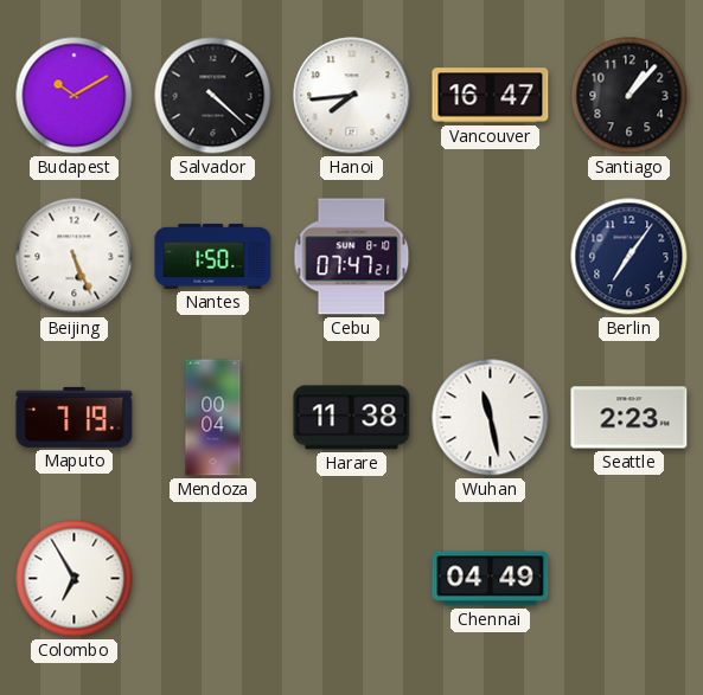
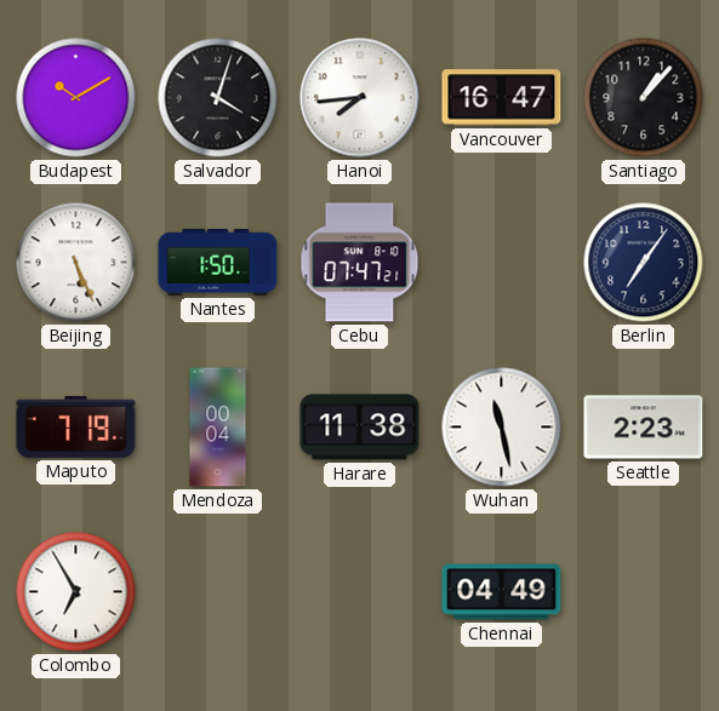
Salvador: 4:22 -> 4:03 (218, 98)
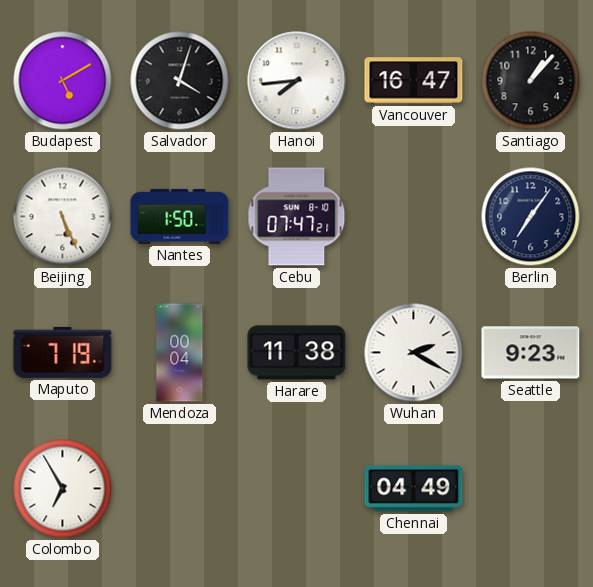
Budapest: 10:10 -> 5:10 (63, 81)
Wuhan: 11:28 -> 2:20 (414, 353)
Seattle: 2:23 -> 9:23 (531, 353)
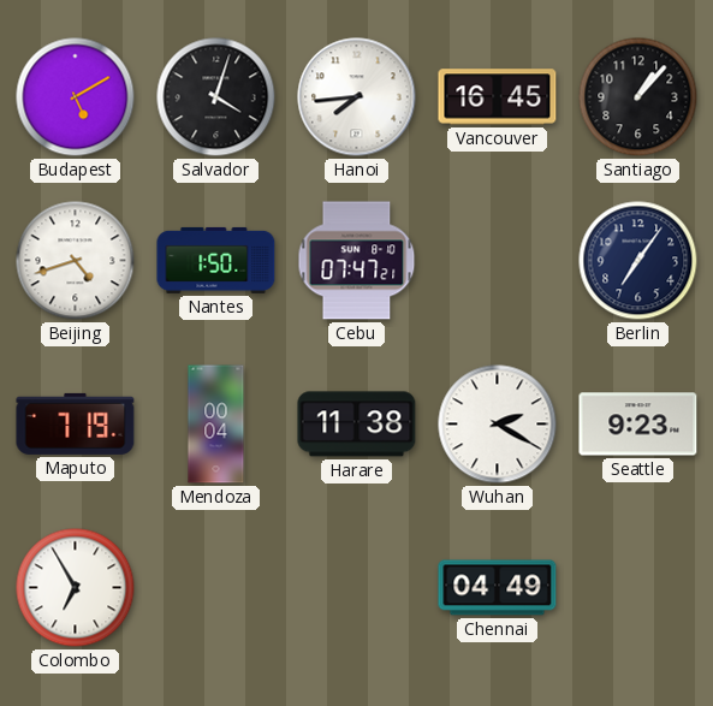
Vancouver: 16:47 -> 16:45 (498, 97)
Beijing: 5:26 -> 4:42 (76, 261)
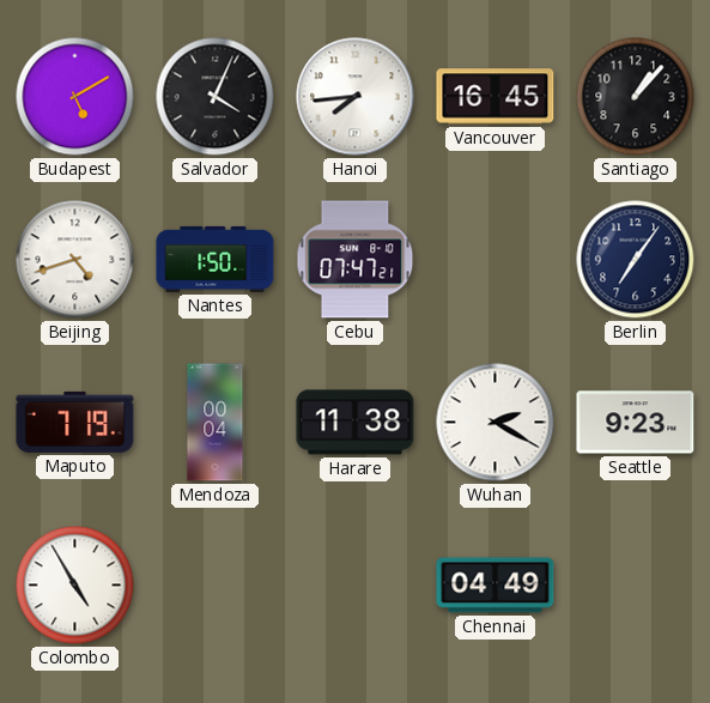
Salvador: 4:03 -> 4:04 (216, 97)
Colombo: 6:55 -> 4:55 (75, 586)
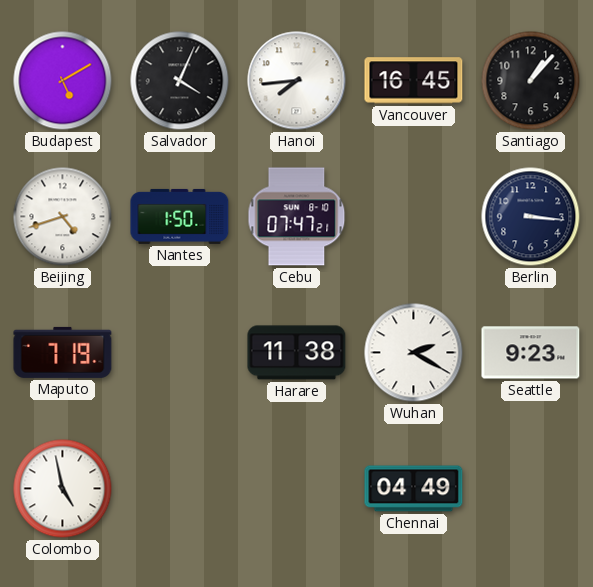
Berlin: 7:06 -> 3:16 (531, 217)
Mendoza: 00:04 -> none (216, 423)
Colombo: 4:55 -> 4:58 (63, 489)
